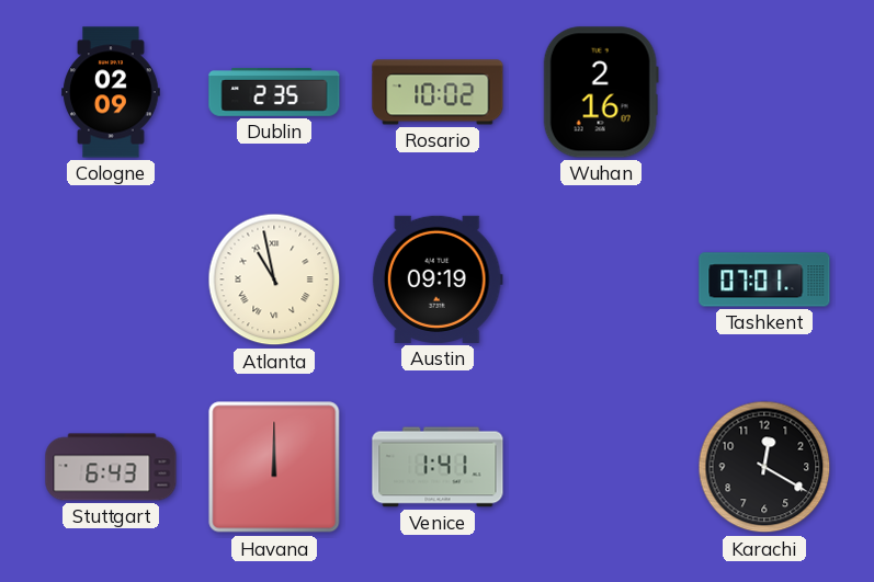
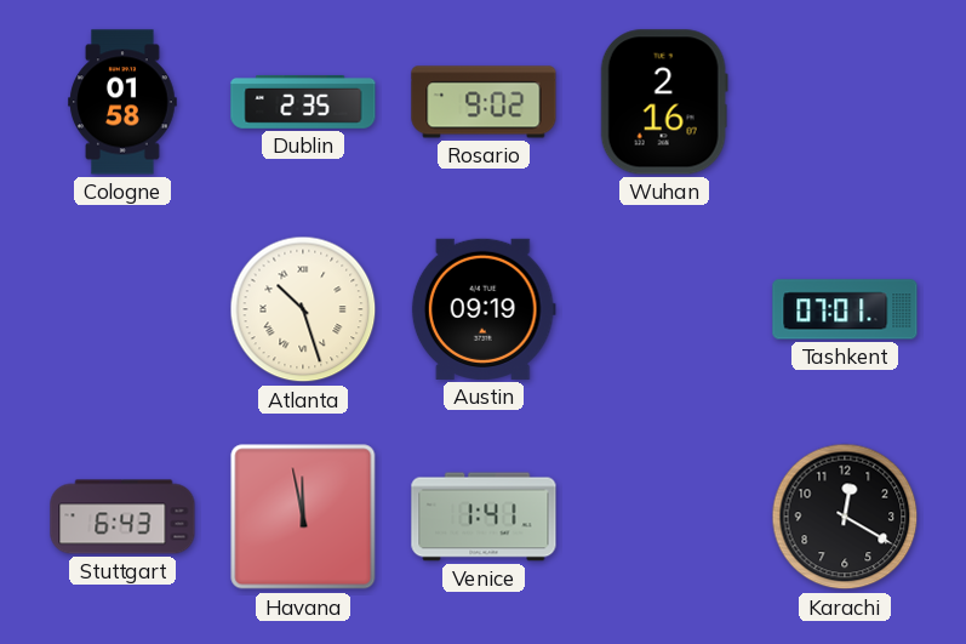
Cologne: 02:09 -> 01:58 (122, 102)
Rosario: 10:02 -> 9:02 (484, 102)
Atlanta: 10:58 -> 10:27 (303, 309)
Havana: 12:00 -> 11:58 (303, 517)
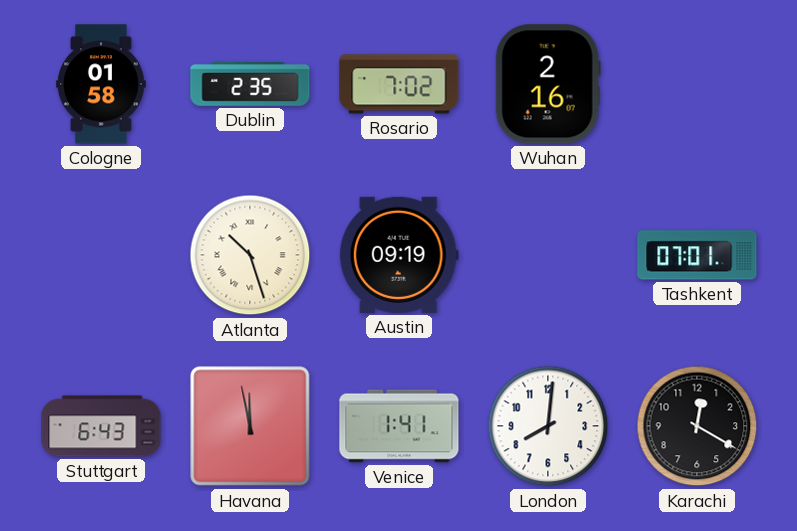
Rosario: 9:02 -> 7:02 (399, 84)
London: none -> 8:01 (548, 426)
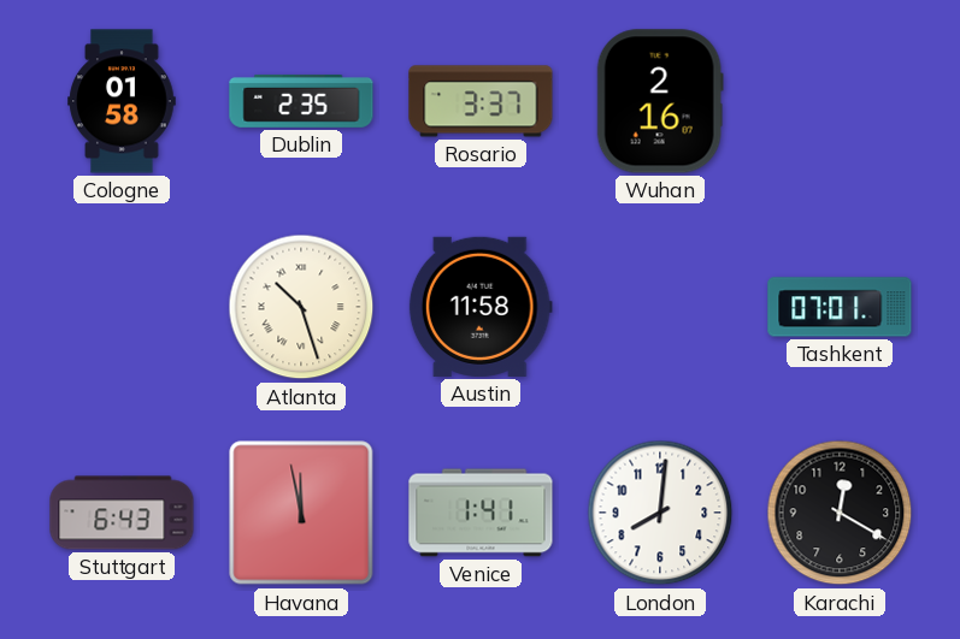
Rosario: 7:02 -> 3:37 (481, 101)
Austin: 09:19 -> 11:58 (481, 307)
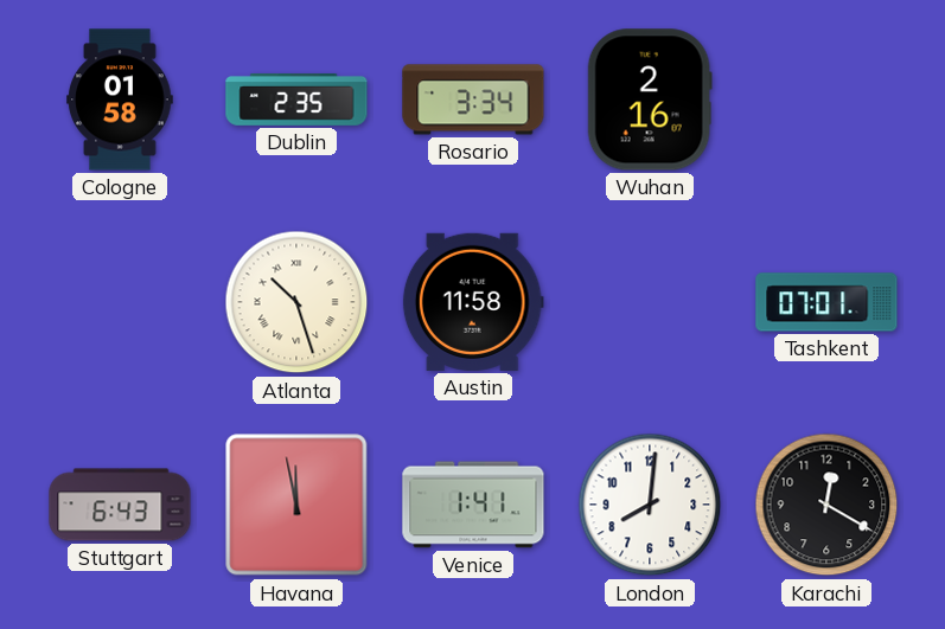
Rosario: 3:37 -> 3:34 (473, 100)
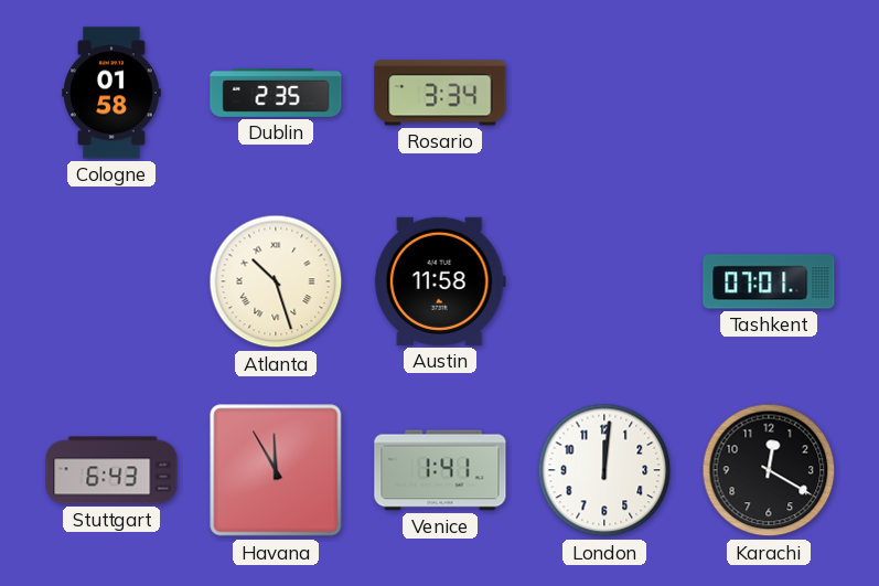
Wuhan: 2:16 -> none (650, 100)
Havana: 11:58 -> 11:55 (276, 470)
London: 8:01 -> 12:01 (604, 470)
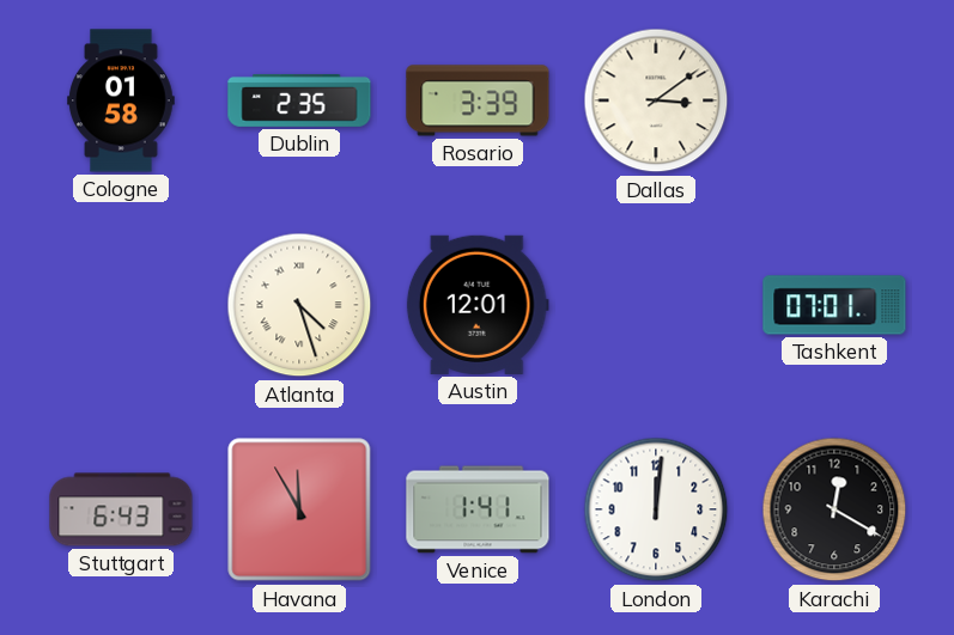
Rosario: 3:34 -> 3:39 (478, 100)
Dallas: none -> 3:09 (656, 100)
Atlanta: 10:27 -> 4:27 (299, 305)
Austin: 11:58 -> 12:01 (478, 305)
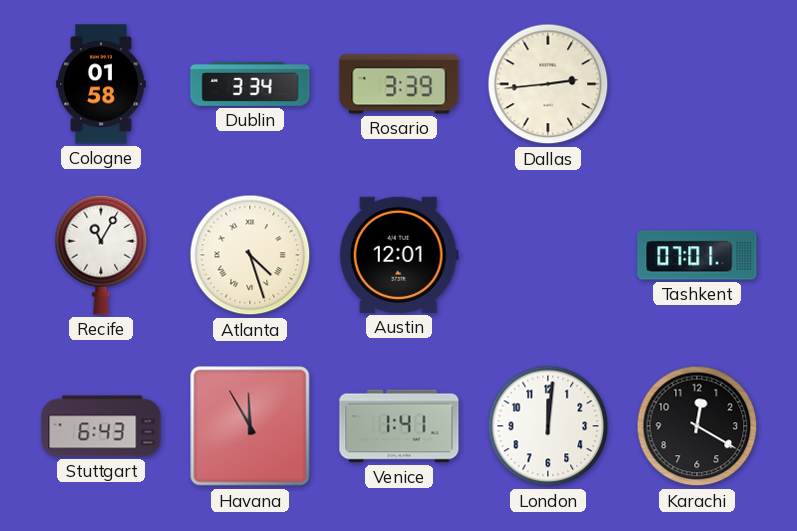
Dublin: 2:35 -> 3:34 (250, 84)
Dallas: 3:09 -> 2:44 (548, 84)
Recife: none -> 11:05 (101, 255)
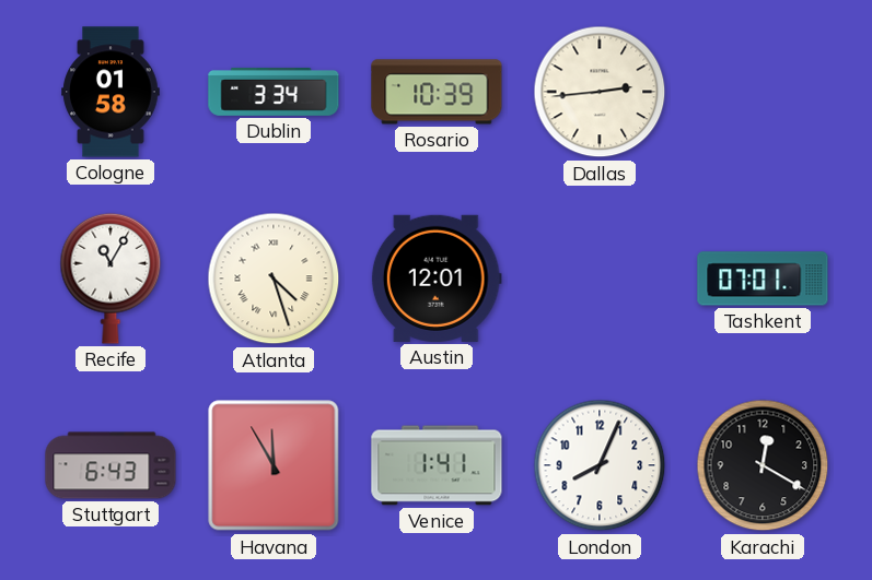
Rosario: 3:39 -> 10:39 (437, 92)
London: 12:01 -> 8:04 (600, 465)
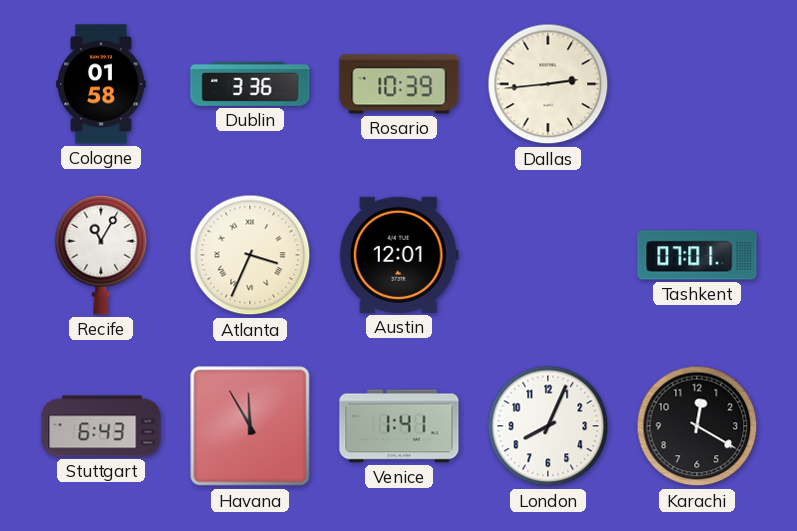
Dublin: 3:34 -> 3:36 (250, 84)
Atlanta: 4:27 -> 3:34 (250, 255)
